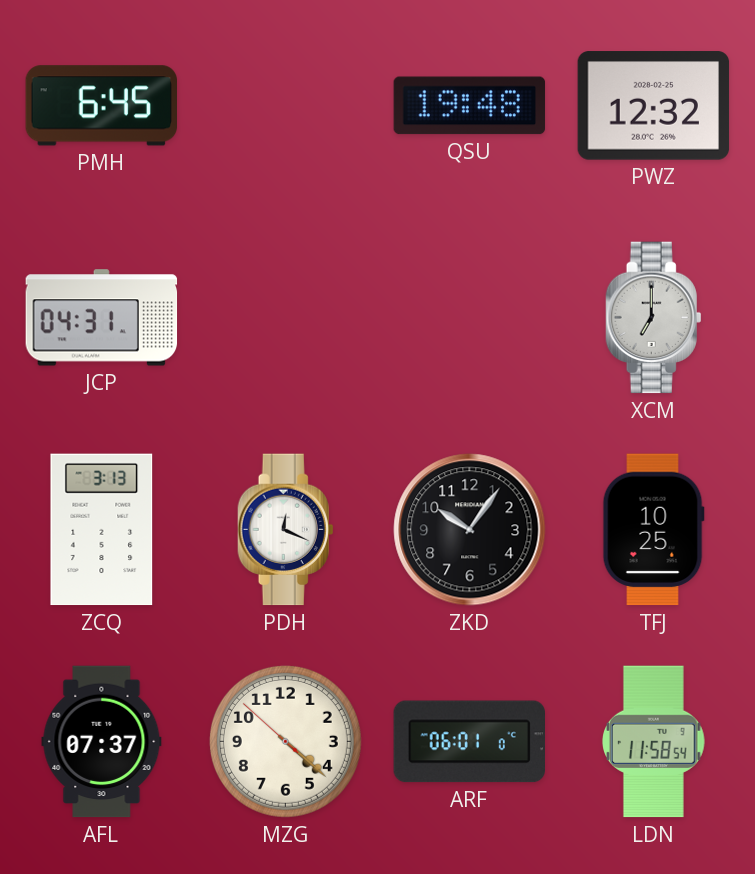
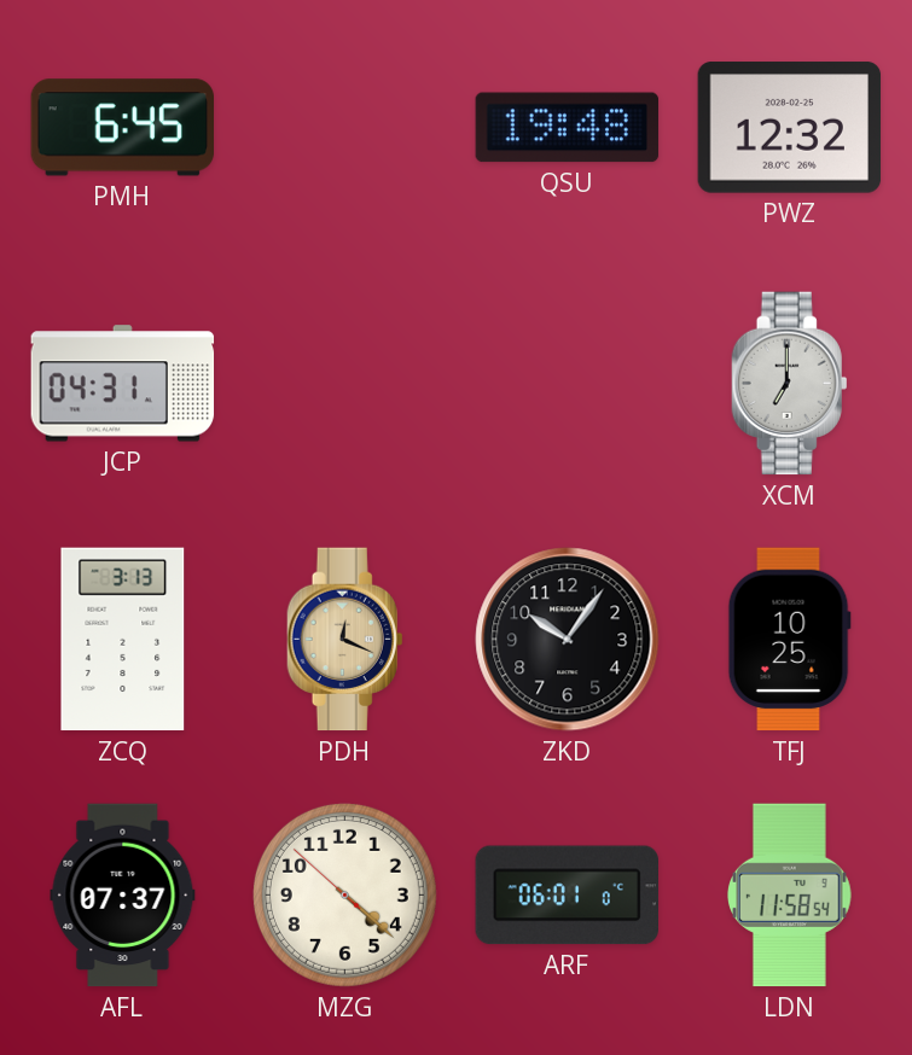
PDH dial: white -> champagne (345, 640)
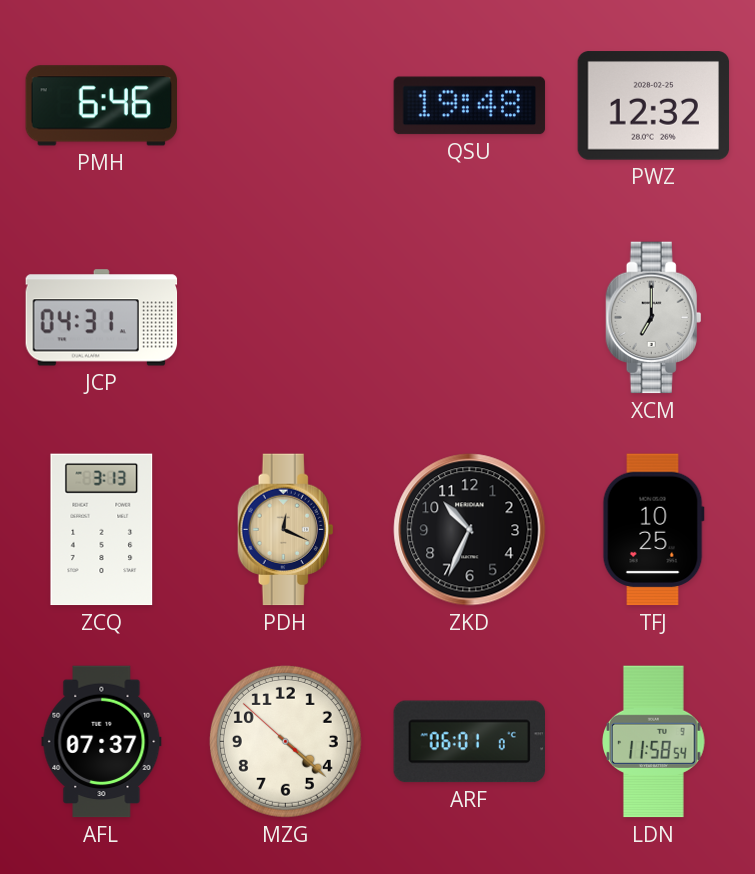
PMH: 6:45 -> 6:46 (102, 106)
ZKD: 10:06 -> 10:34 (470, 530)
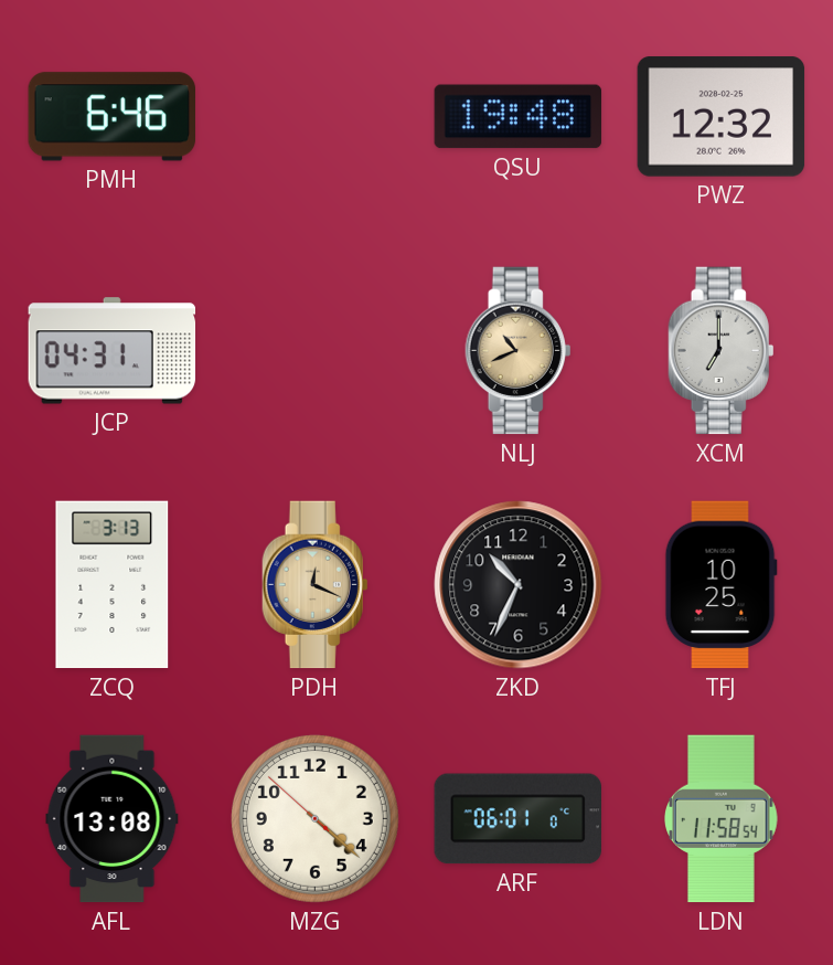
NLJ: none -> 10:41 (519, 351)
AFL: 07:37 -> 13:08 (113, 819)
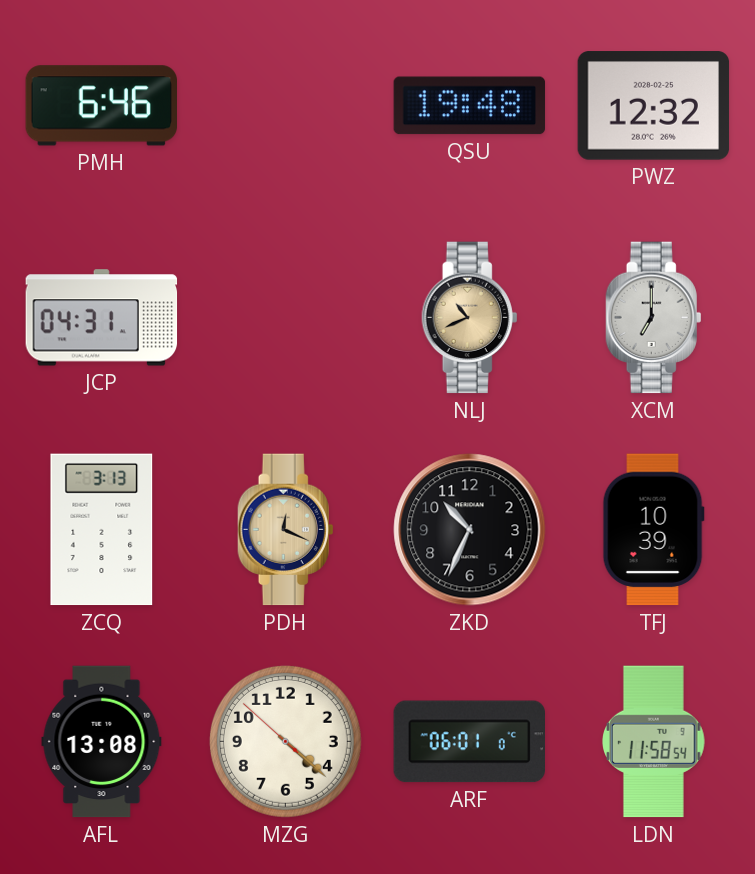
TFJ: 10:25 -> 10:39 (653, 530)
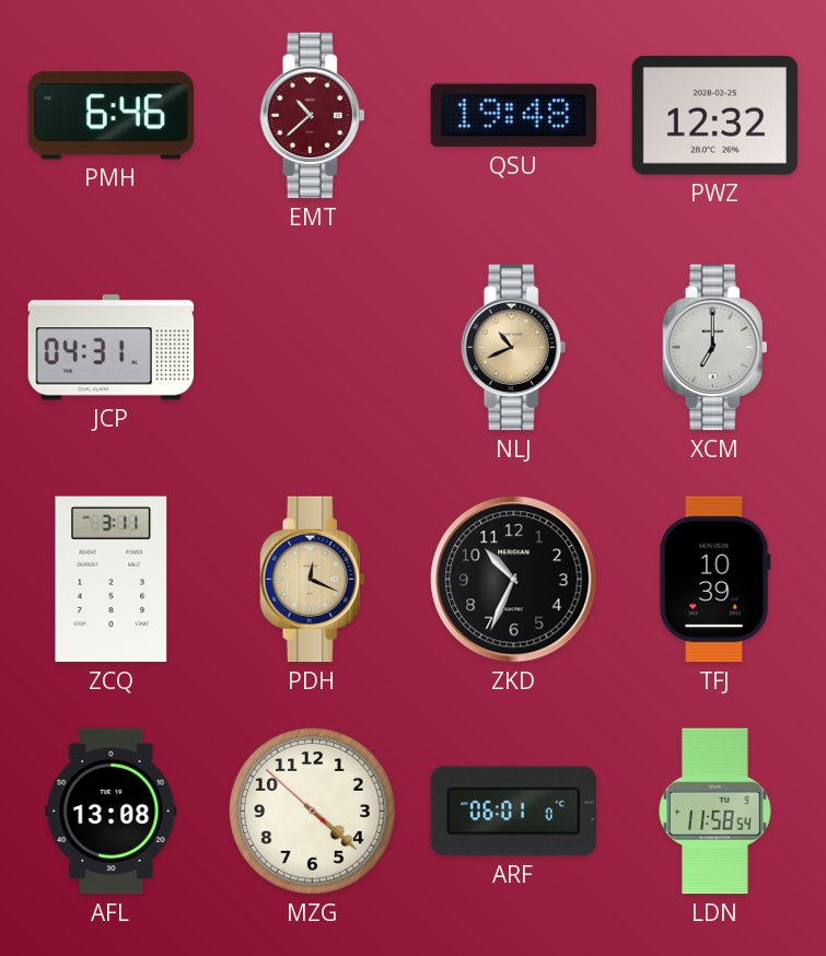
EMT: none -> 10:38 (313, 116)
ZCQ: 3:13 -> 3:11 (112, 580)
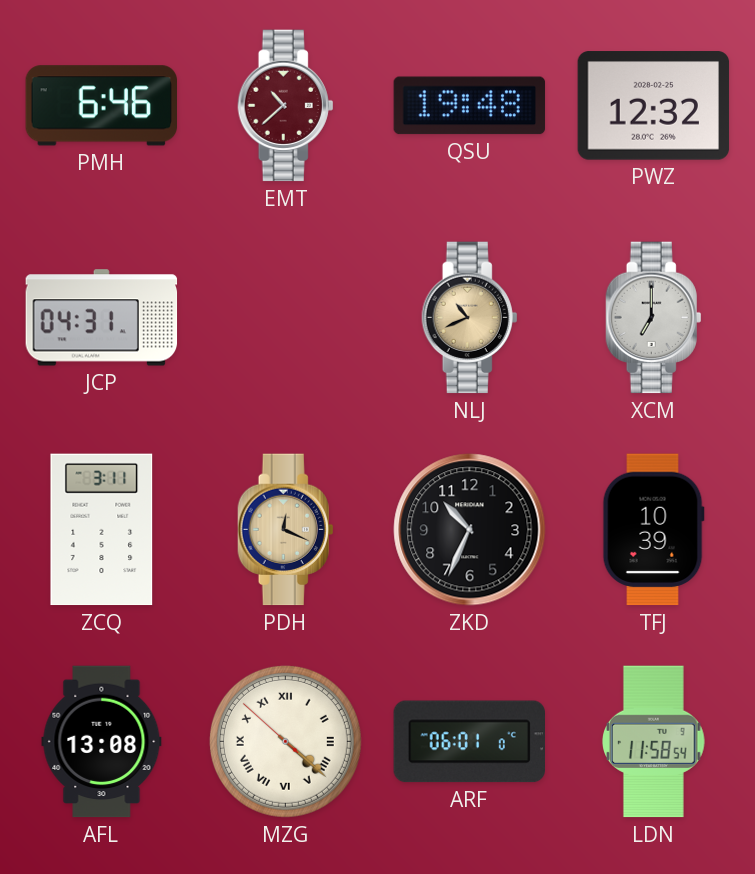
MZG numerals: Arabic -> Roman (285, 741)
